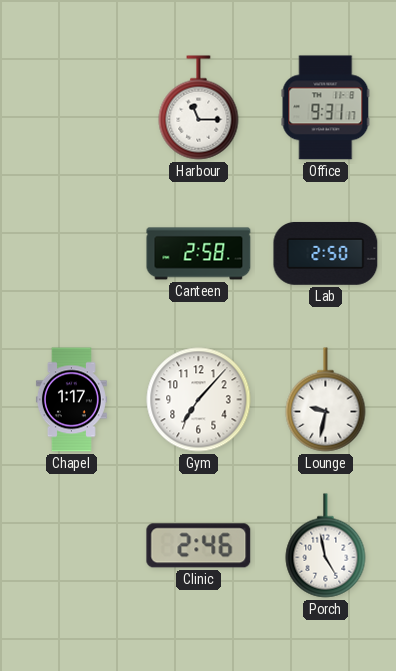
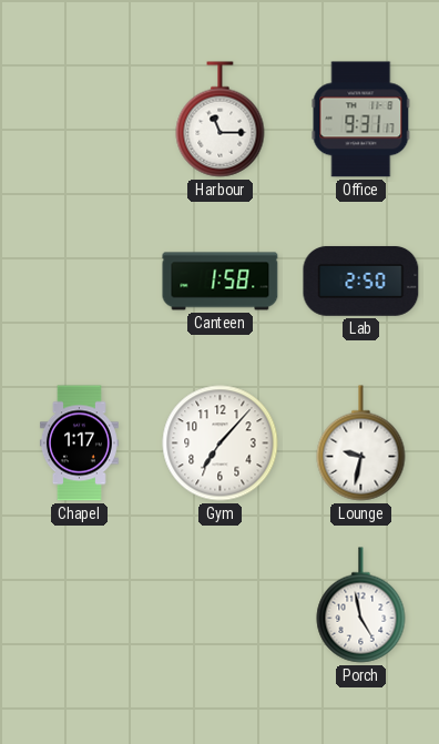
Canteen: 2:58 -> 1:58 (221, 282)
Clinic: 2:46 -> none (199, 546)
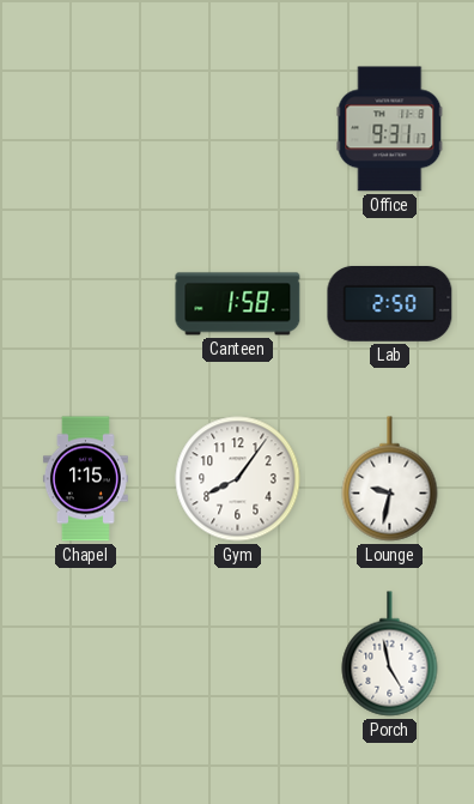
Harbour: 11:15 -> none (221, 120)
Chapel: 1:17 -> 1:15 (85, 479)
Gym: 7:07 -> 8:06 (238, 479)
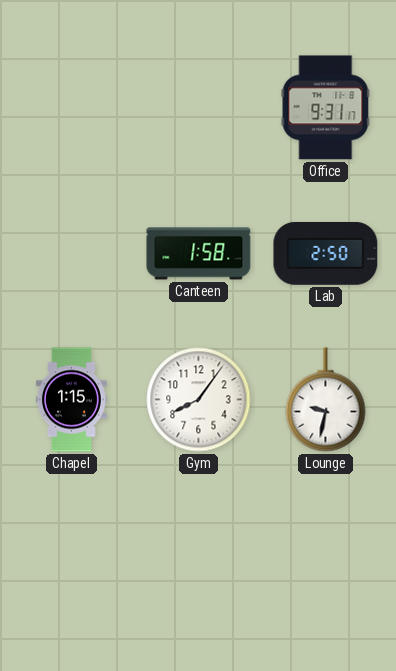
Porch: 4:58 -> none (390, 654)
